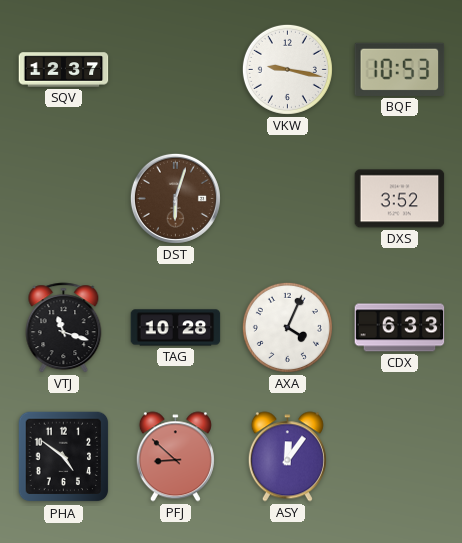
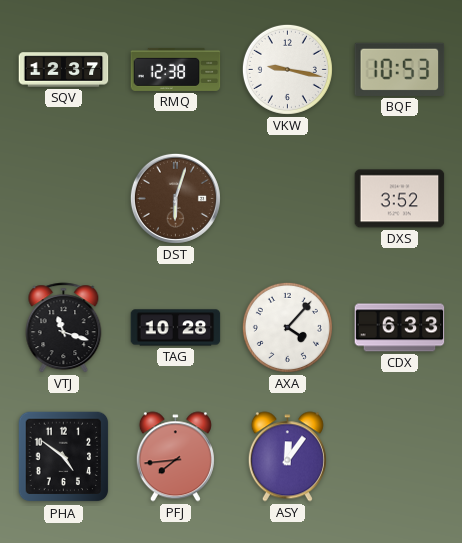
RMQ: none -> 12:38 (176, 69)
AXA: 4:04 -> 4:07 (287, 327)
PFJ: 8:52 -> 7:44 (175, 457)
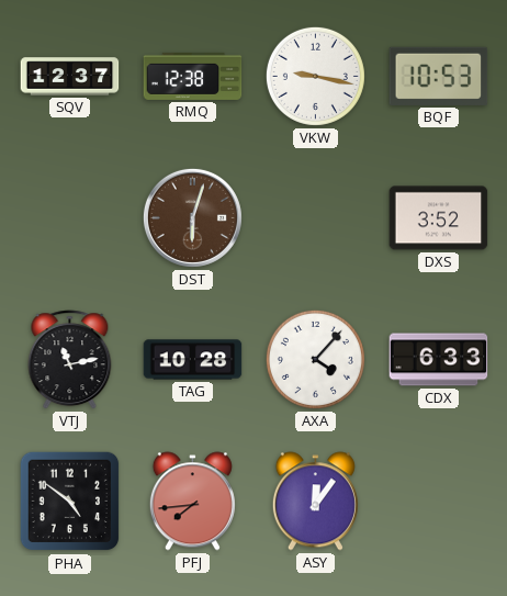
VTJ: 11:18 -> 11:13 (70, 360)
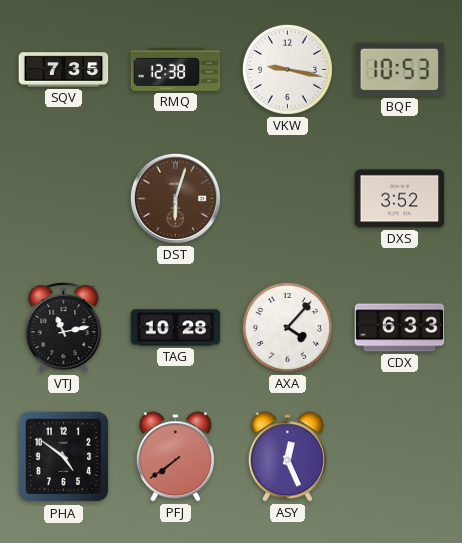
SQV: 12:37 -> 7:35 (64, 70)
PFJ: 7:44 -> 7:39 (175, 457)
ASY: 12:06 -> 12:26 (287, 457)
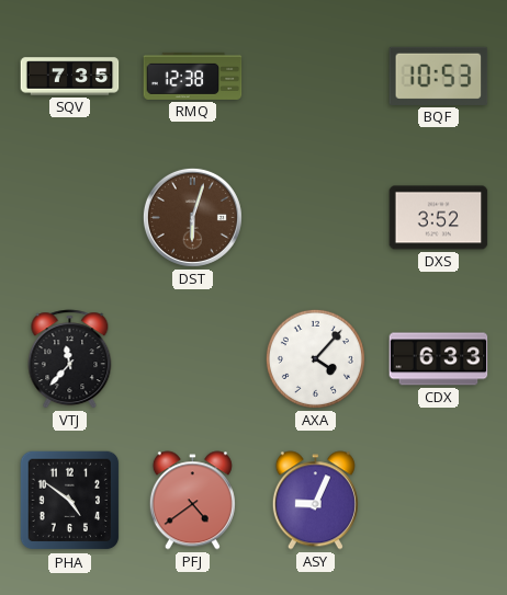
VKW: 9:17 -> none (287, 69)
VTJ: 11:13 -> 11:37 (70, 359)
TAG: 10:28 -> none (176, 328)
PFJ: 7:39 -> 4:39 (192, 501)
ASY: 12:26 -> 9:04 (315, 501)
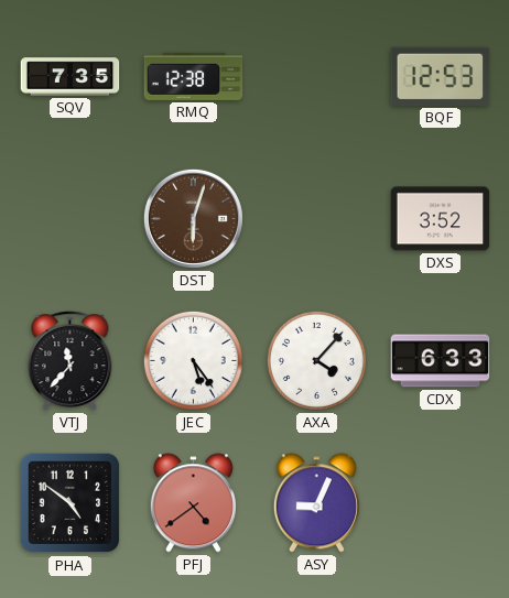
BQF: 10:53 -> 12:53 (441, 76)
JEC: none -> 5:24 (193, 360)
